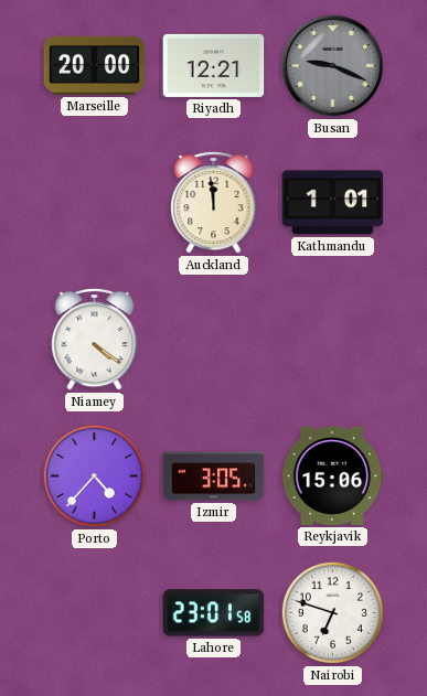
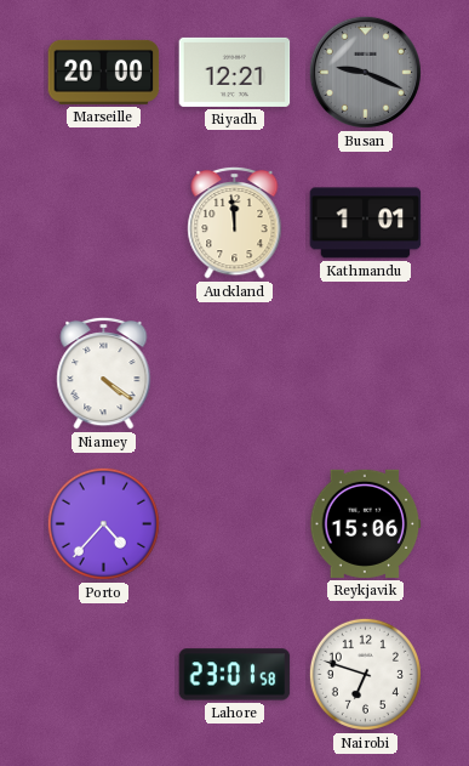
Izmir: 3:05 -> none (214, 477)
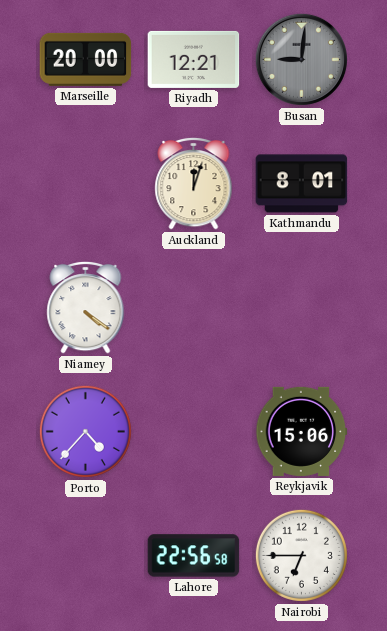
Busan: 9:19 -> 9:01 (301, 59)
Auckland: 11:59 -> 12:03 (194, 183)
Kathmandu: 1:01 -> 8:01 (302, 184)
Lahore: 23:01 -> 22:56 (194, 556)
Nairobi: 6:48 -> 6:45 (301, 555)
